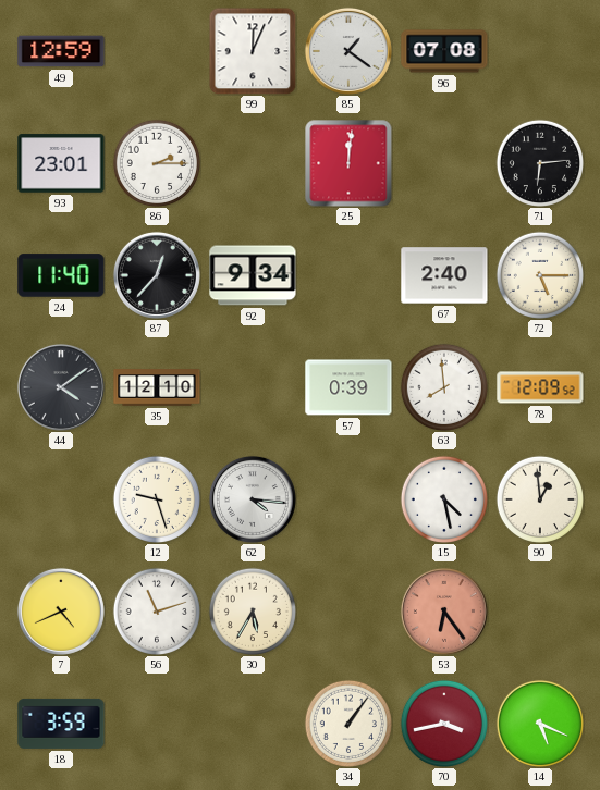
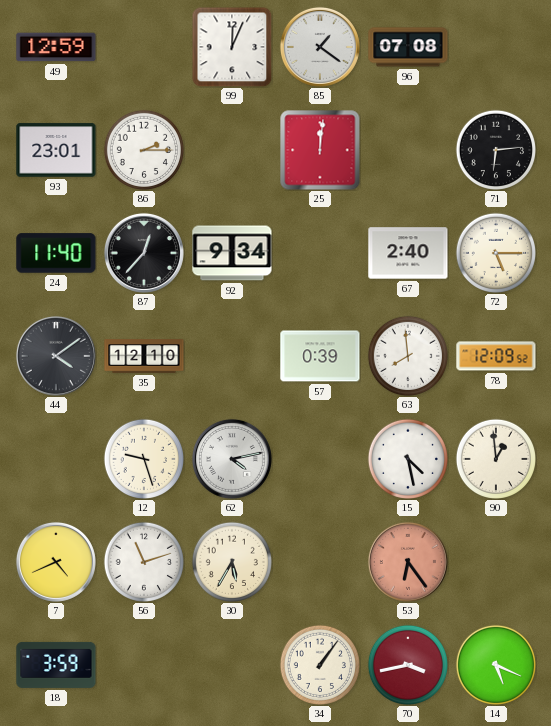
62: 4:16 -> 4:13 (232, 459)
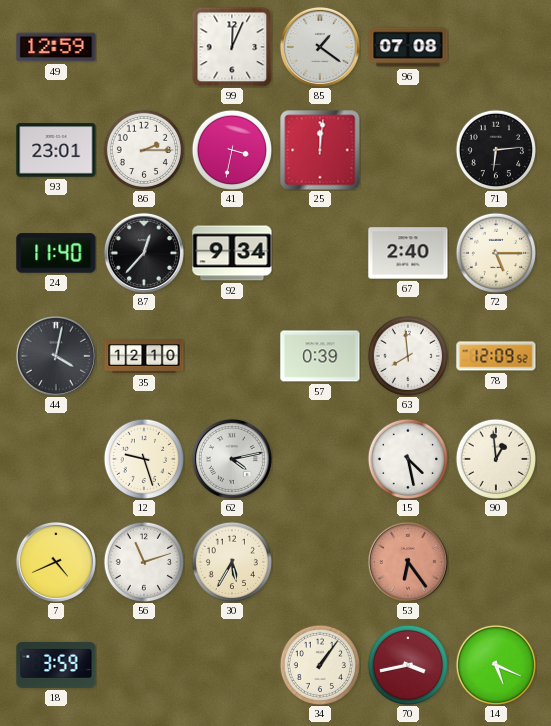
41: none -> 3:32 (231, 149)
44: 4:09 -> 4:02 (56, 356)
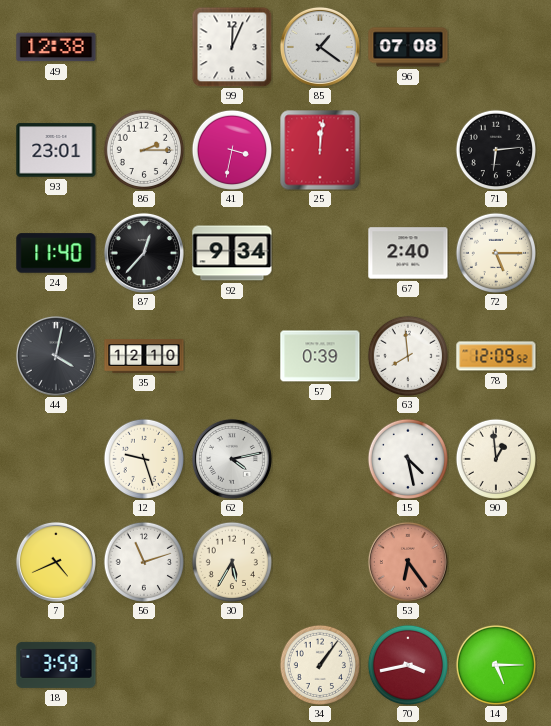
49: 12:59 -> 12:38 (56, 47)
14: 5:19 -> 5:15 (495, 664)
